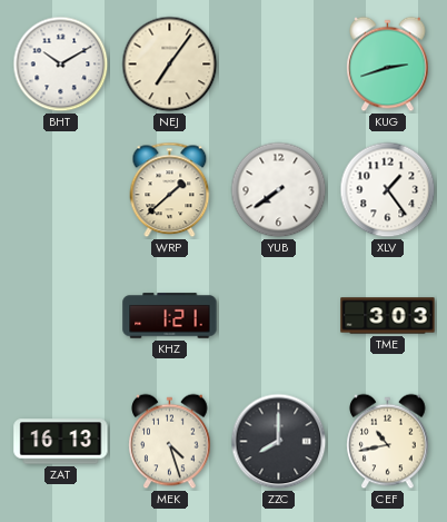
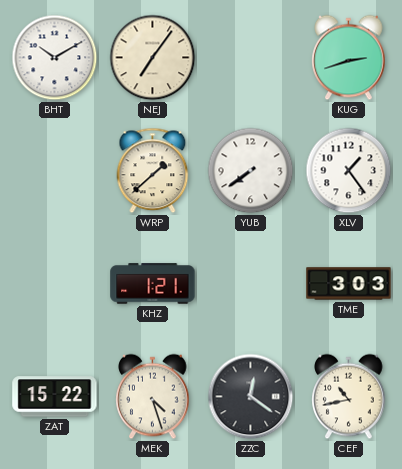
ZAT: 16:13 -> 15:22 (55, 397)
ZZC: 8:00 -> 12:21 (251, 397)
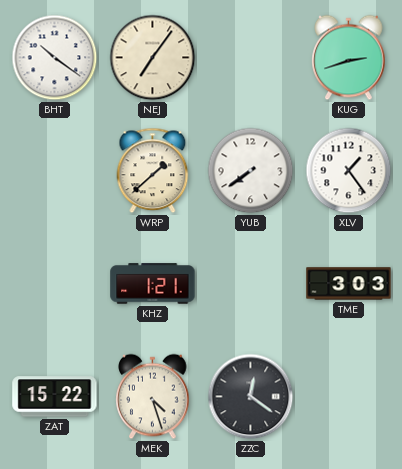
BHT: 10:10 -> 10:21 (55, 58)
CEF: 10:43 -> none (349, 397)
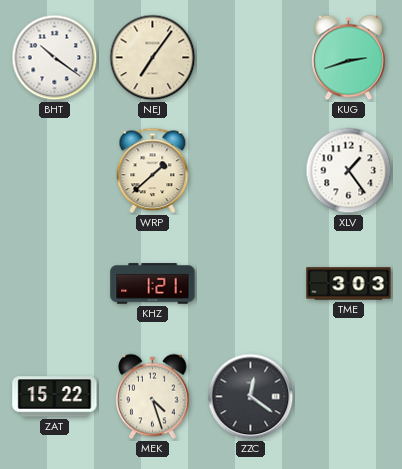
YUB: 7:39 -> none (251, 171)
